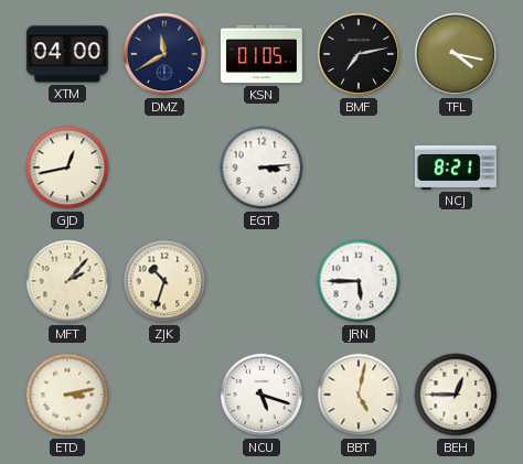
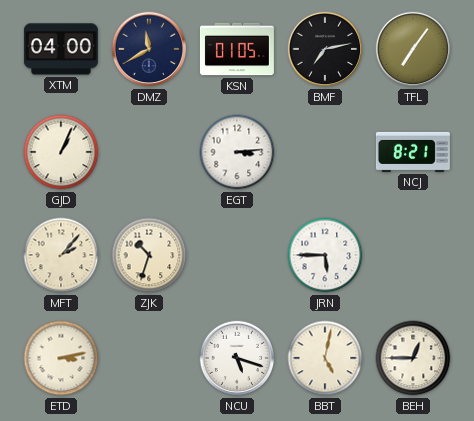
TFL: 4:17 -> 7:06 (413, 49)
GJD: 12:43 -> 1:04 (61, 152)
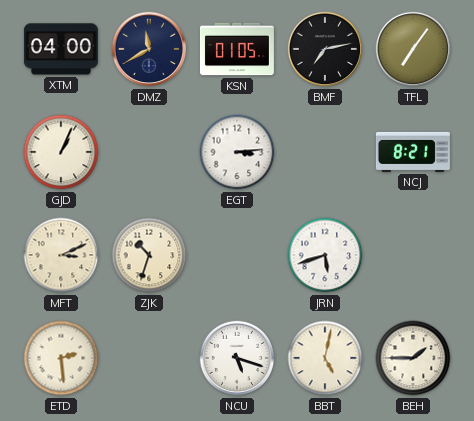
MFT: 2:07 -> 3:11 (61, 255)
JRN: 5:45 -> 5:42 (325, 255)
ETD: 3:13 -> 2:29 (61, 358)
BEH: 12:45 -> 1:45 (413, 358)
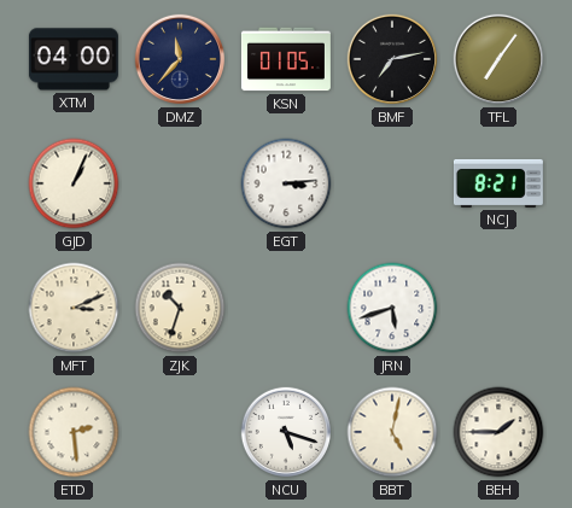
DMZ: 11:40 -> 11:37 (180, 59)
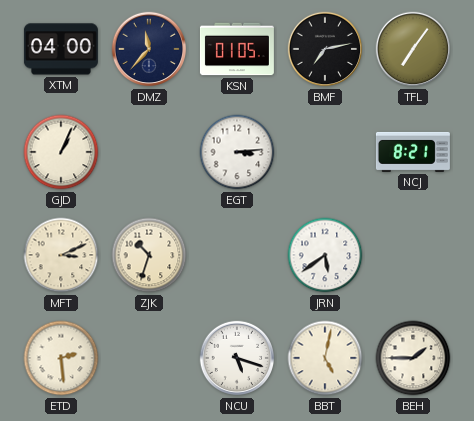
JRN: 5:42 -> 5:39 (325, 255)
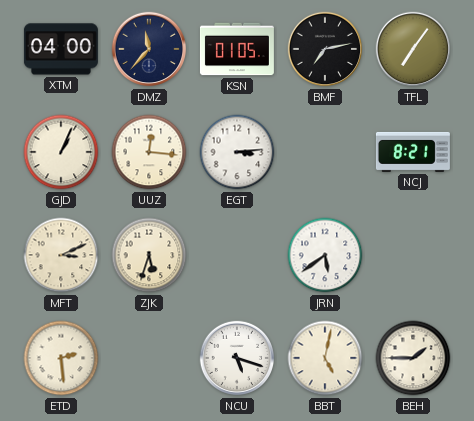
UUZ: none -> 12:16 (149, 152)
ZJK: 10:33 -> 5:33 (149, 255)
